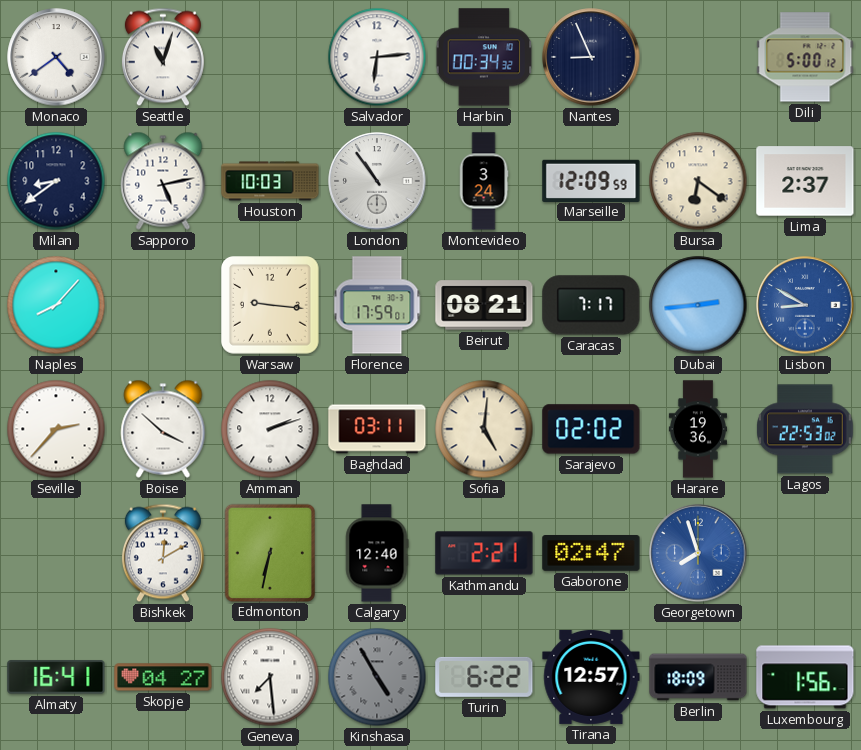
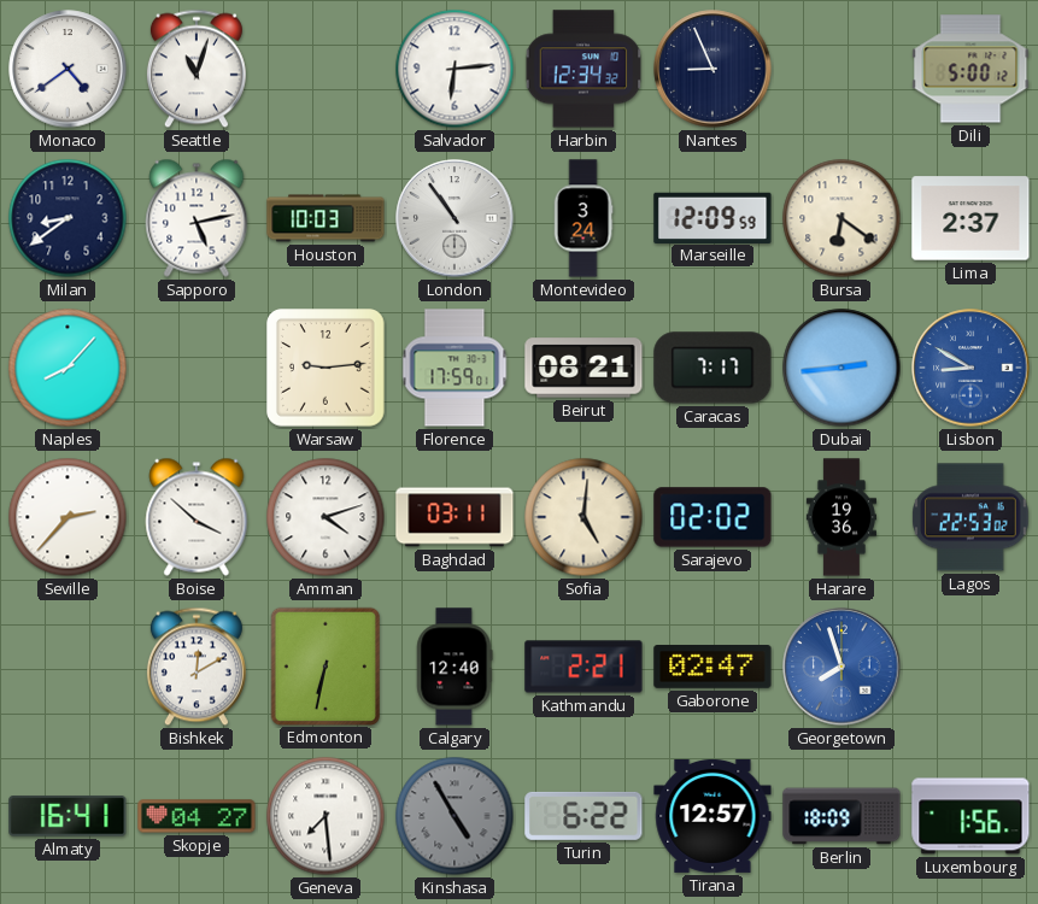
Harbin: 00:34 -> 12:34 (583, 69)
Warsaw: 9:16 -> 9:14 (327, 369)
Amman: 2:12 -> 4:12 (326, 517)
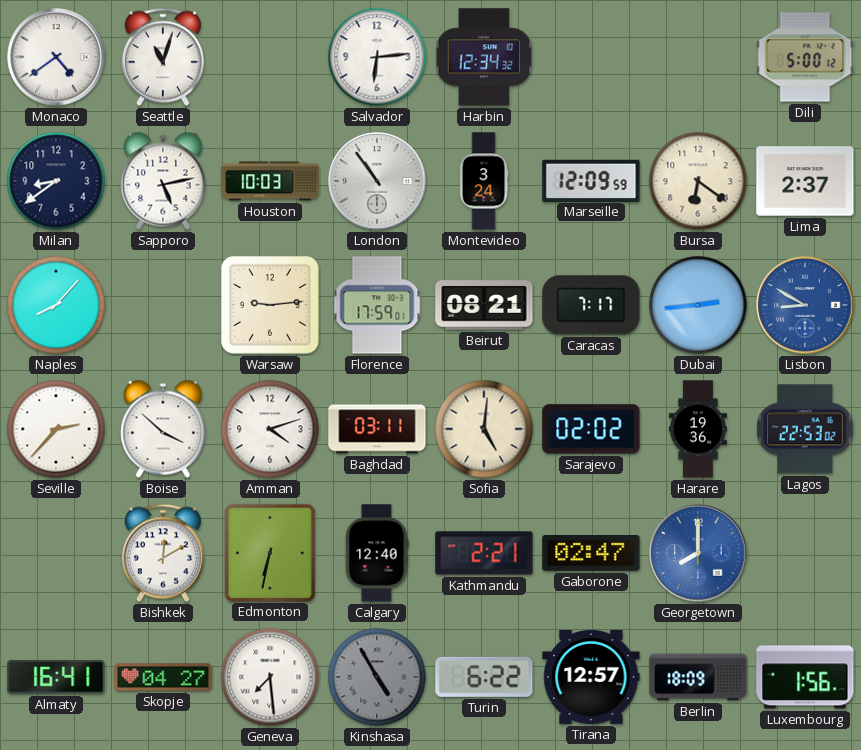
Nantes: 8:56 -> none (712, 69)
Georgetown: 7:57 -> 8:00 (698, 553)
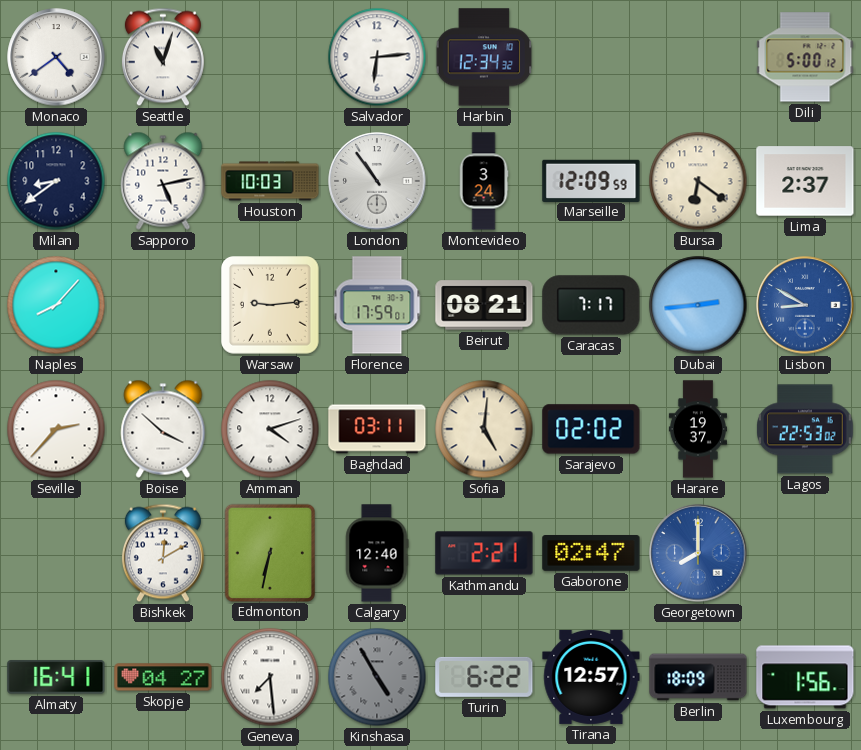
Harare: 19:36 -> 19:37 (698, 429)
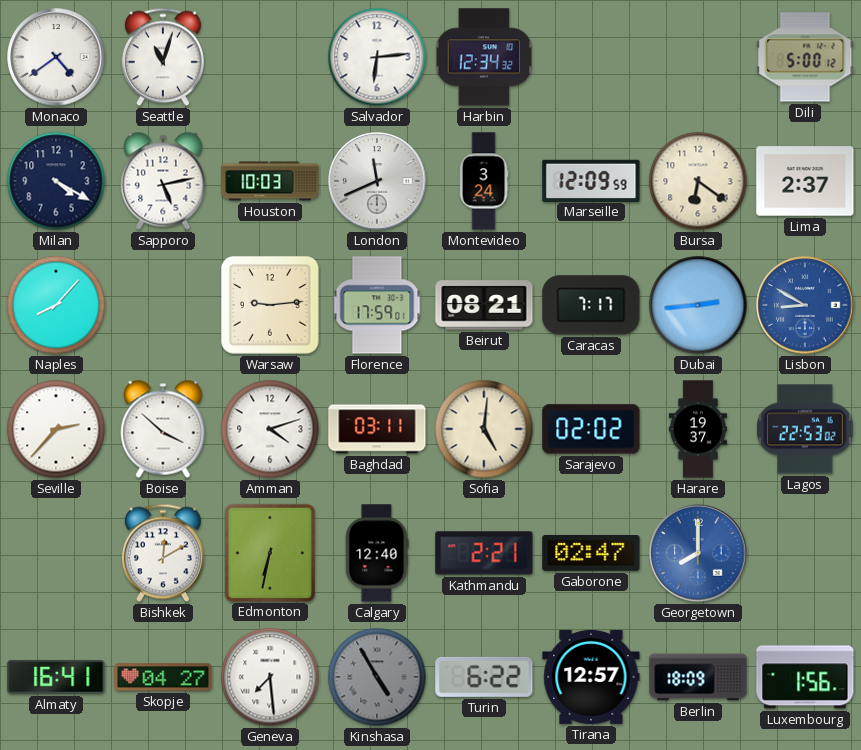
Milan: 8:39 -> 4:20 (56, 181)
London: 10:54 -> 11:41 (377, 181)
